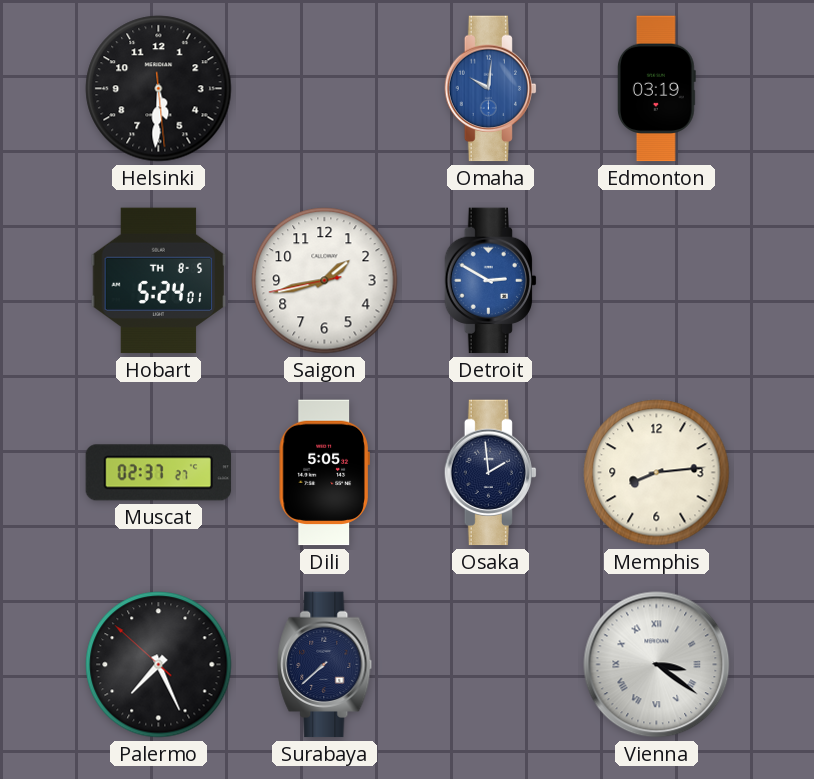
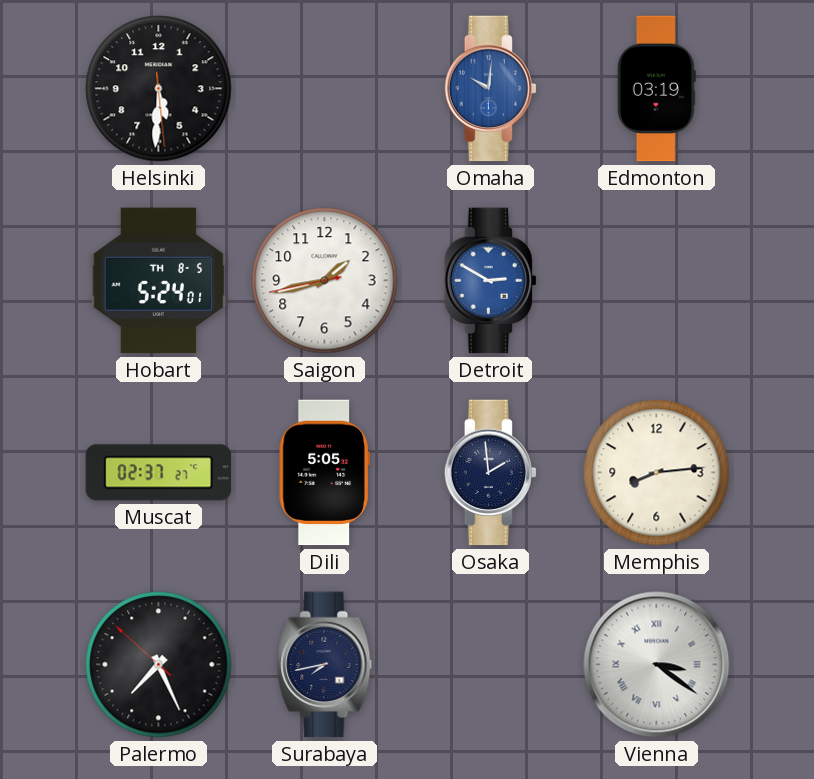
Surabaya: 7:38 -> 7:43 (325, 665)
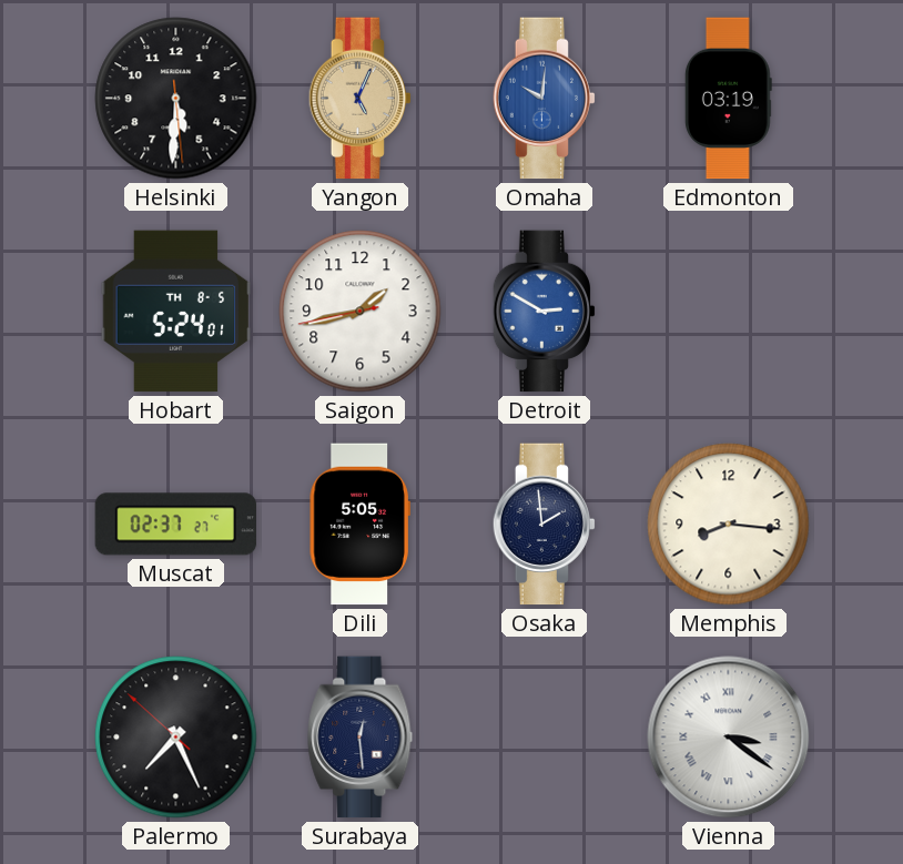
Yangon: none -> 5:04 (359, 99)
Memphis: 8:14 -> 8:16 (729, 525)
Surabaya: 7:43 -> 12:29 (361, 738)
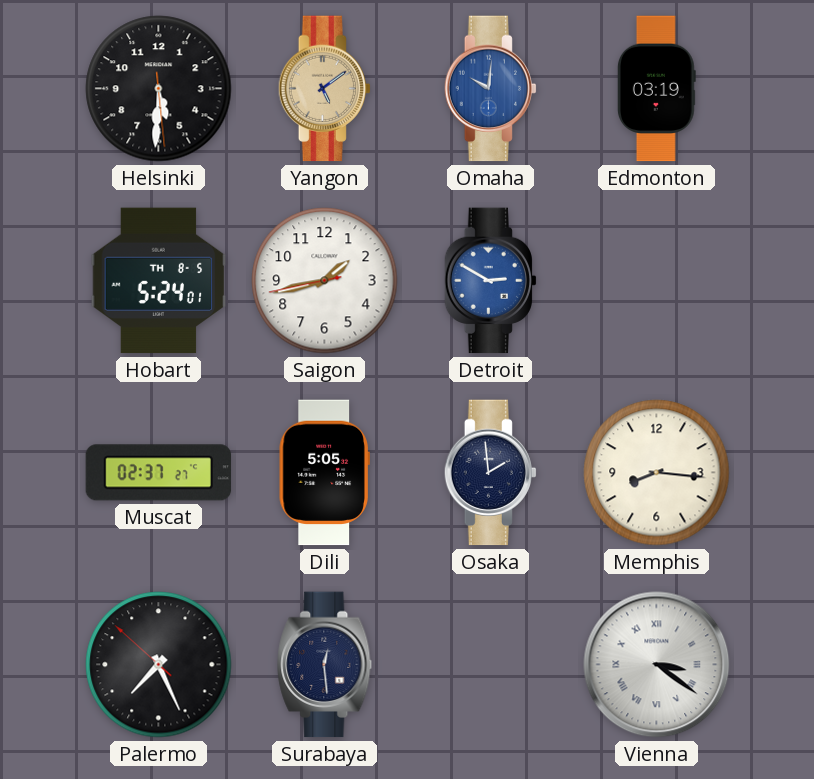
Yangon: 5:04 -> 5:09 (324, 89)
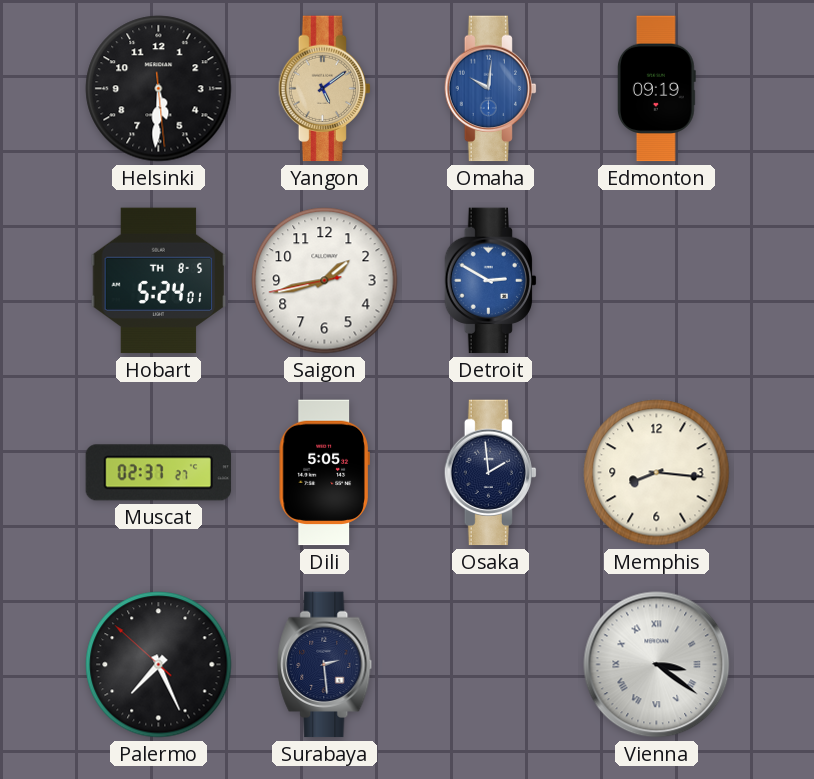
Edmonton: 03:19 -> 09:19 (656, 89)
Surabaya: 12:29 -> 2:29 (325, 665)
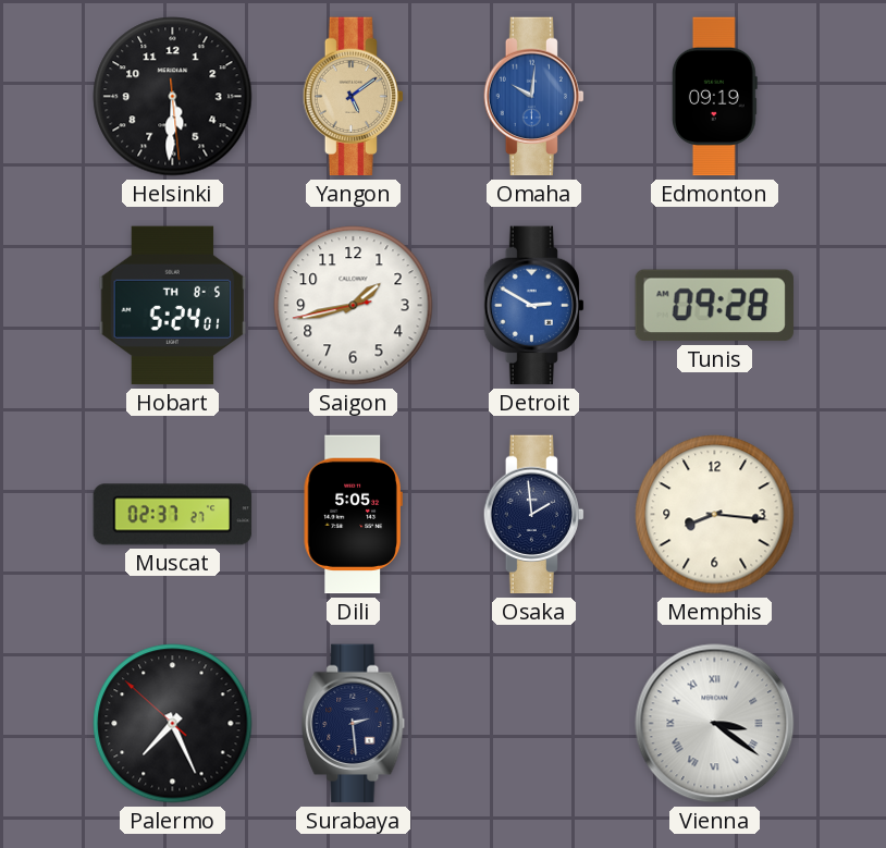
Tunis: none -> 09:28 (714, 306)
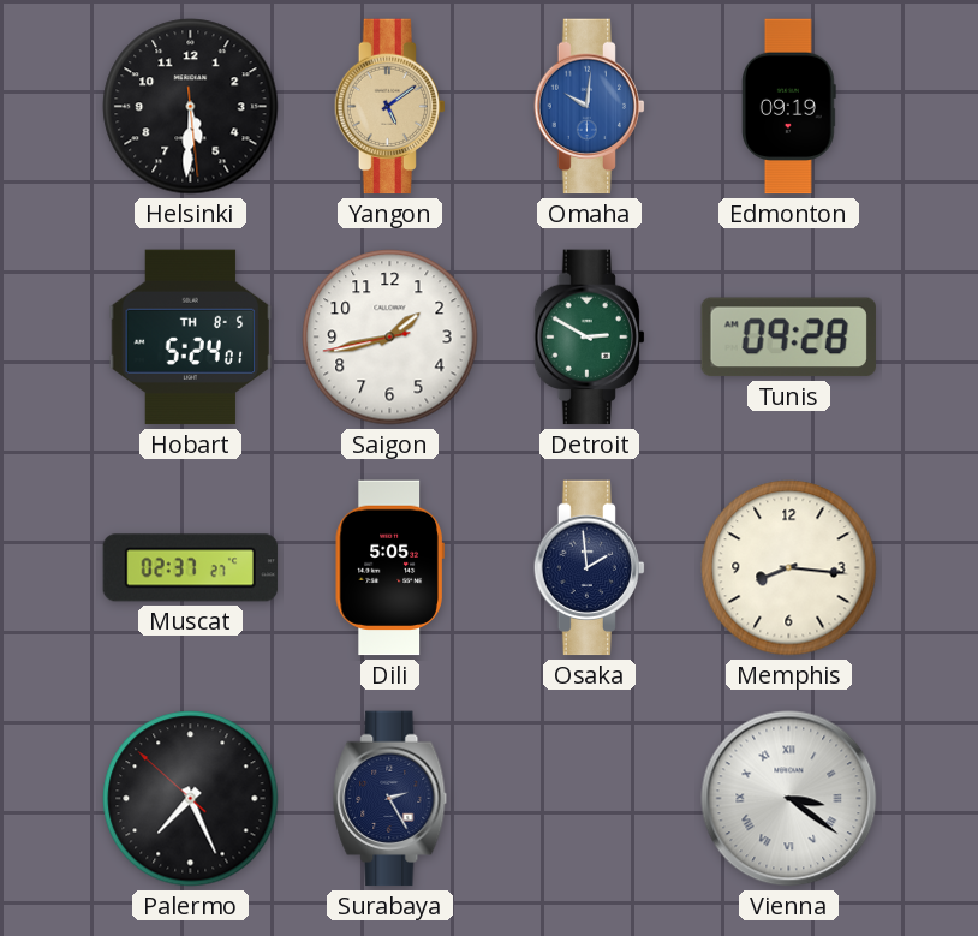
Detroit dial: blue -> green (589, 338)
Surabaya: 2:29 -> 2:25 (390, 799)
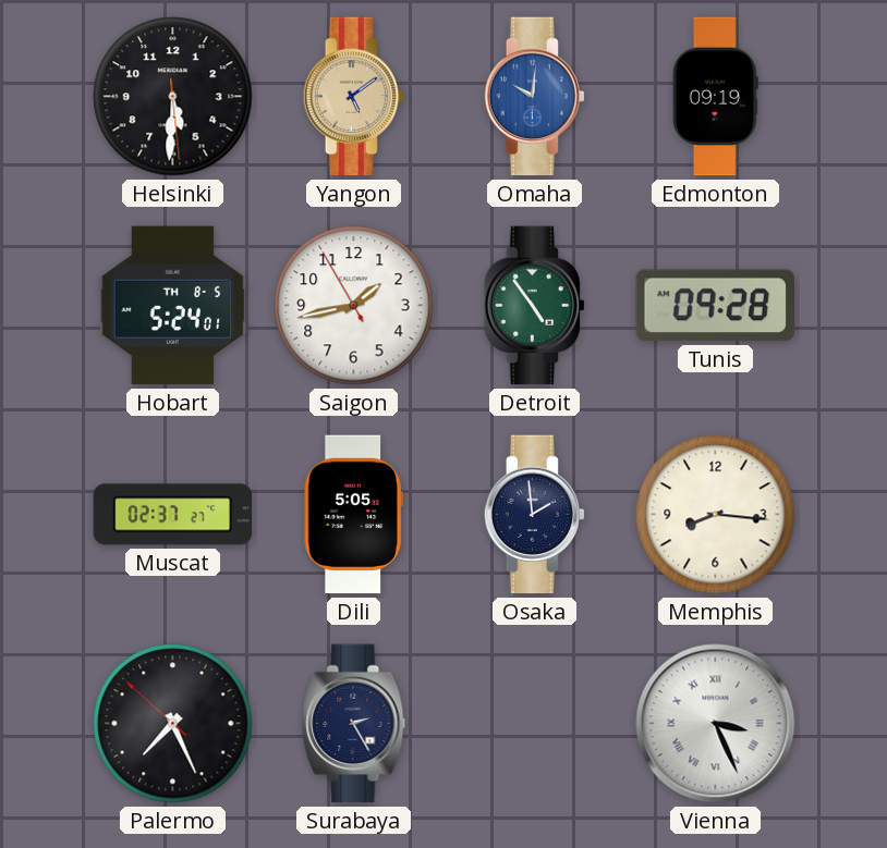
Saigon: 1:42:43 -> 1:42:55 (354, 306)
Detroit: 2:50 -> 4:54 (534, 306)
Vienna: 3:21 -> 3:26 (716, 724)
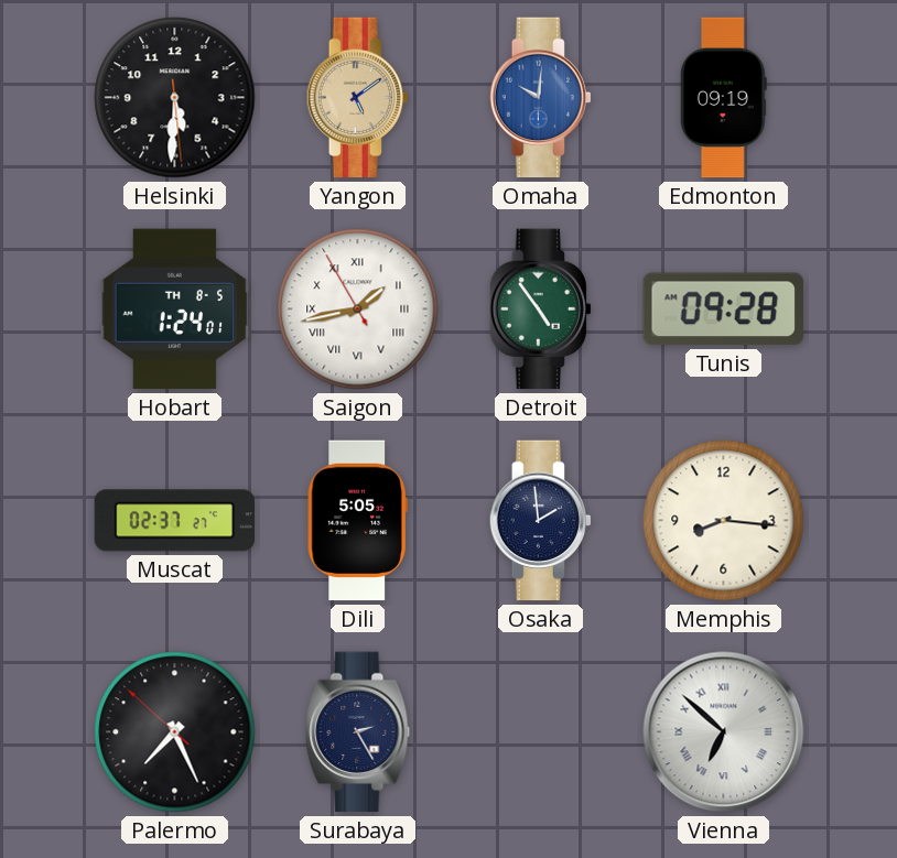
Hobart: 5:24 -> 1:24 (175, 309)
Saigon numerals: Arabic -> Roman (358, 309)
Vienna: 3:26 -> 6:52 (724, 732)
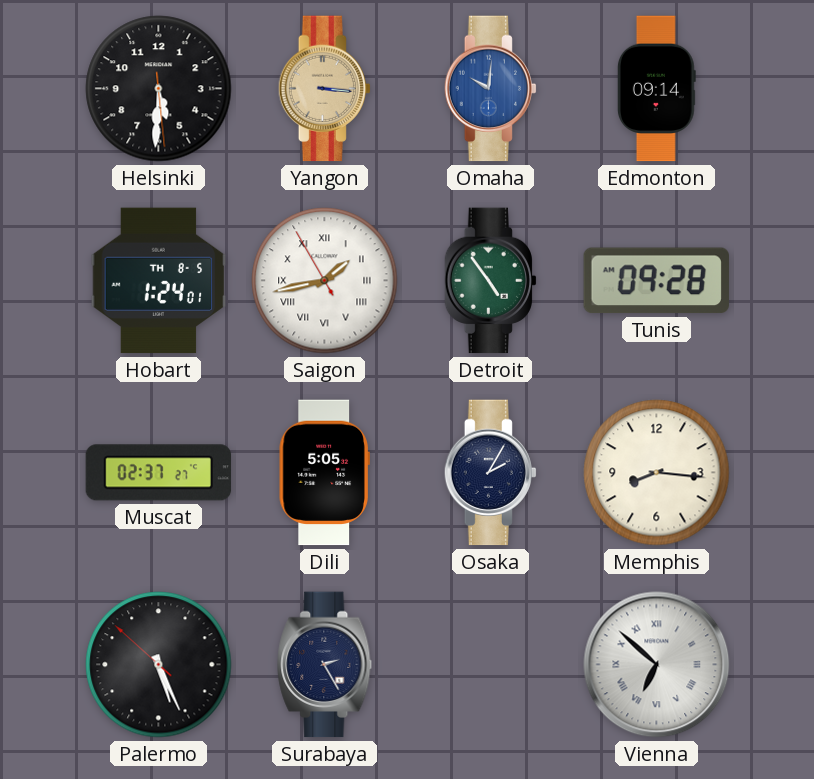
Yangon: 5:09 -> 3:16 (324, 89)
Edmonton: 09:19 -> 09:14 (656, 89)
Osaka: 1:59 -> 2:05 (490, 473)
Palermo: 7:25 -> 5:25 (159, 665)
